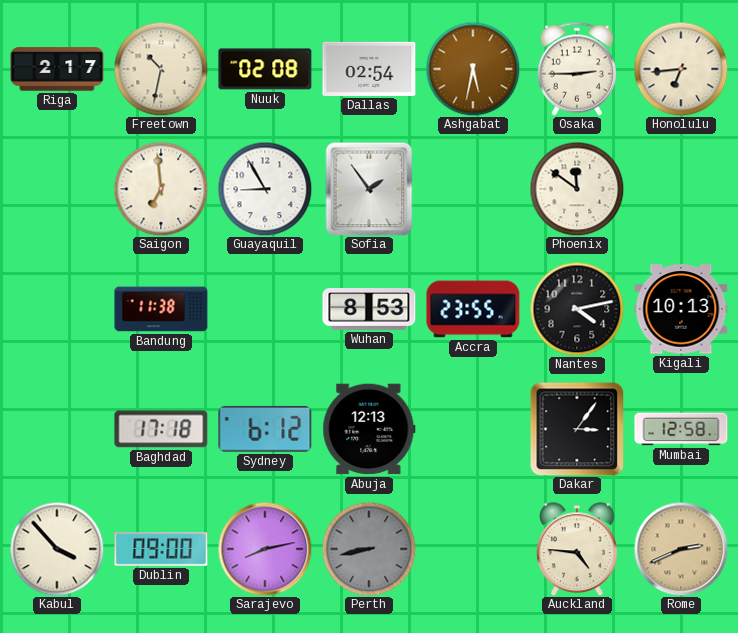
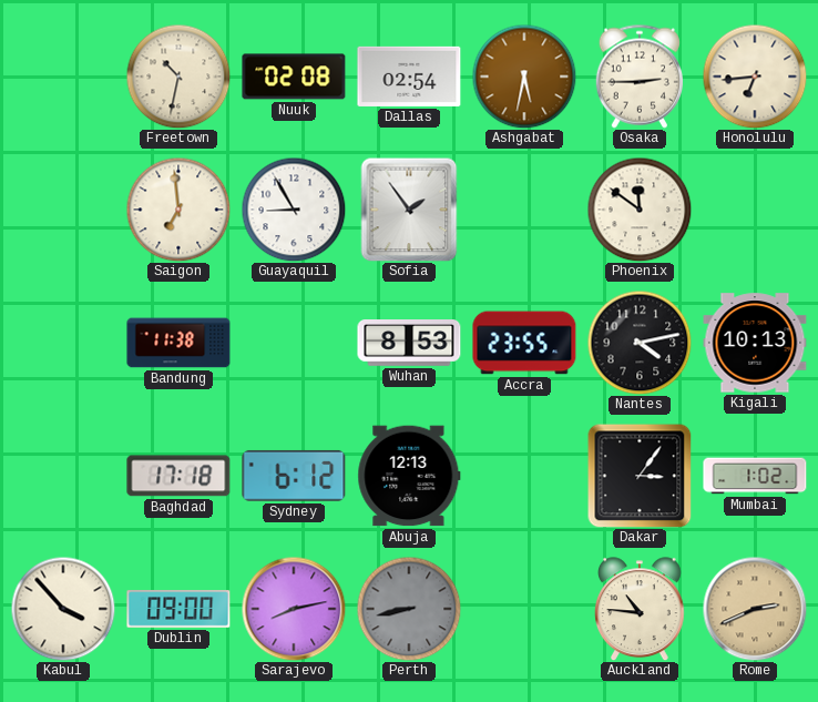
Riga: 2:17 -> none (57, 69)
Mumbai: 12:58 -> 1:02 (755, 476)
Auckland: 4:46 -> 10:46 (641, 609)
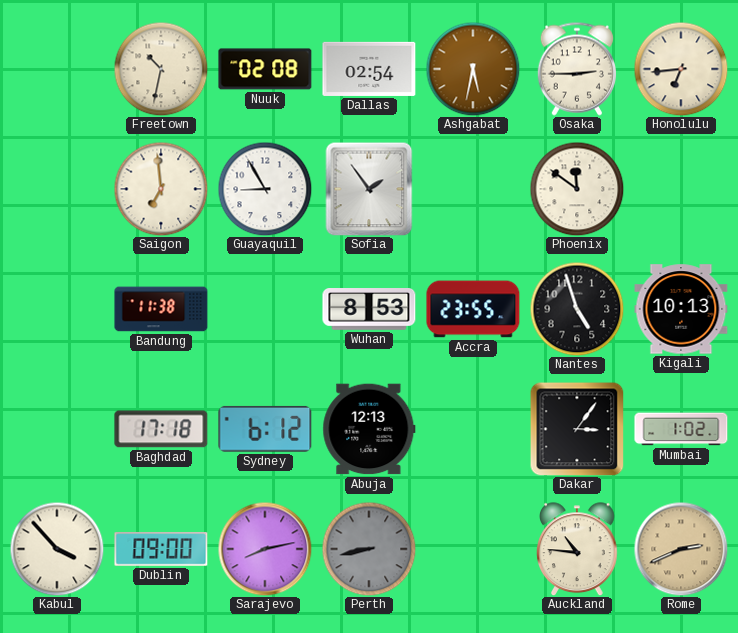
Nantes: 4:13 -> 4:57 (577, 309)
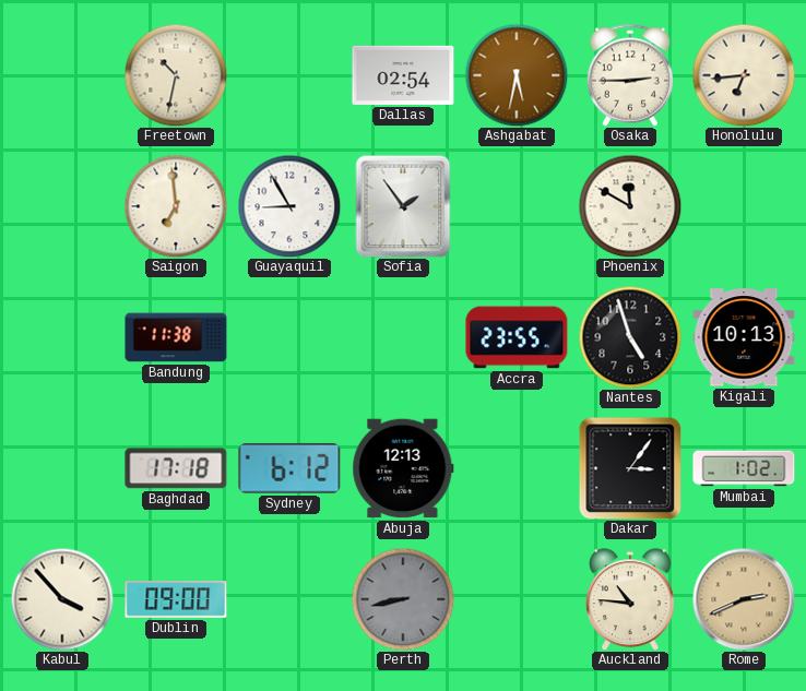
Nuuk: 02:08 -> none (265, 69)
Phoenix: 11:51 -> 11:50 (630, 206)
Wuhan: 8:53 -> none (369, 310)
Sarajevo: 8:13 -> none (265, 549)
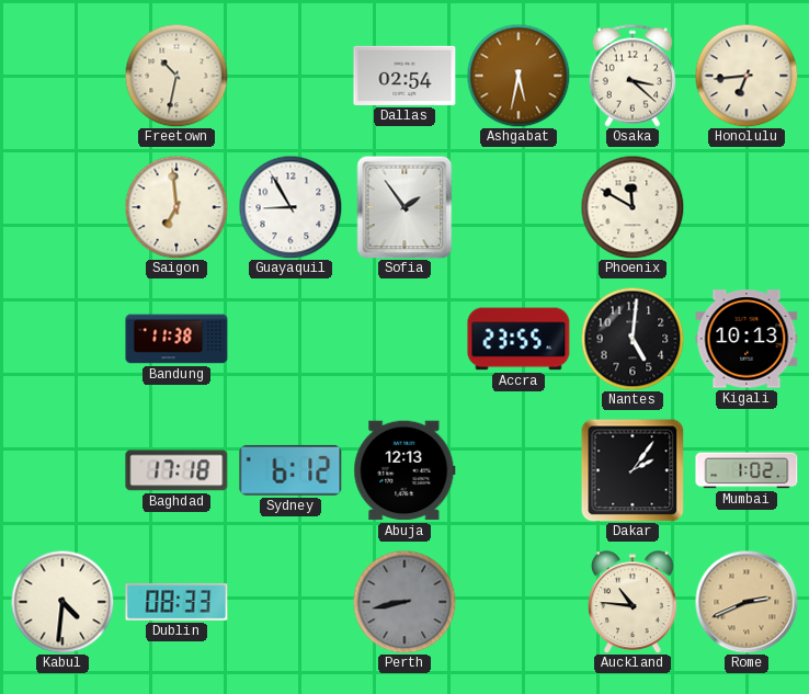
Osaka: 2:45 -> 3:22 (631, 76)
Nantes: 4:57 -> 5:01 (633, 339)
Dakar: 3:06 -> 2:06 (633, 470)
Kabul: 3:53 -> 4:31 (62, 602)
Dublin: 09:00 -> 08:33 (176, 602)
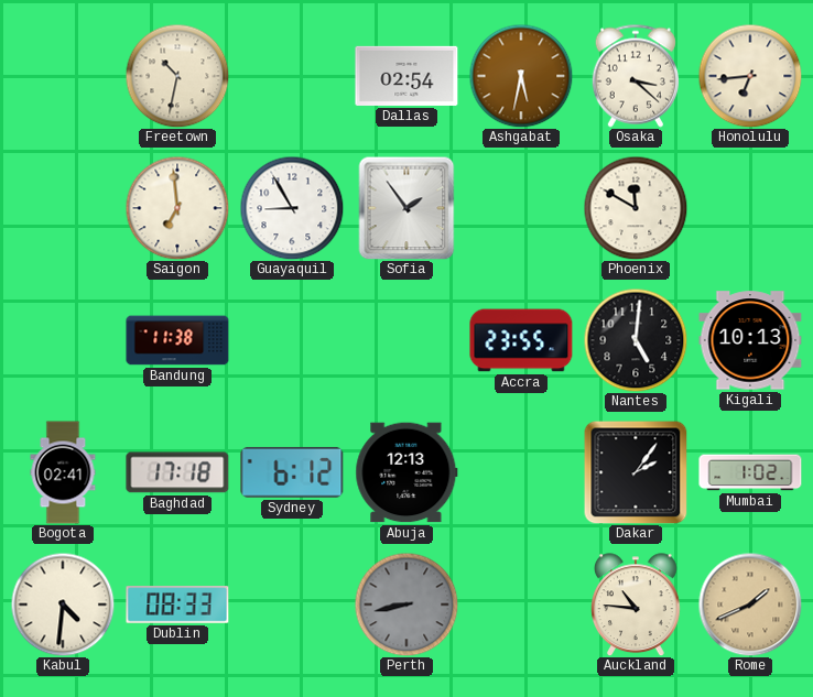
Bogota: none -> 02:41 (63, 472)
Rome: 2:41 -> 1:41 (750, 605)
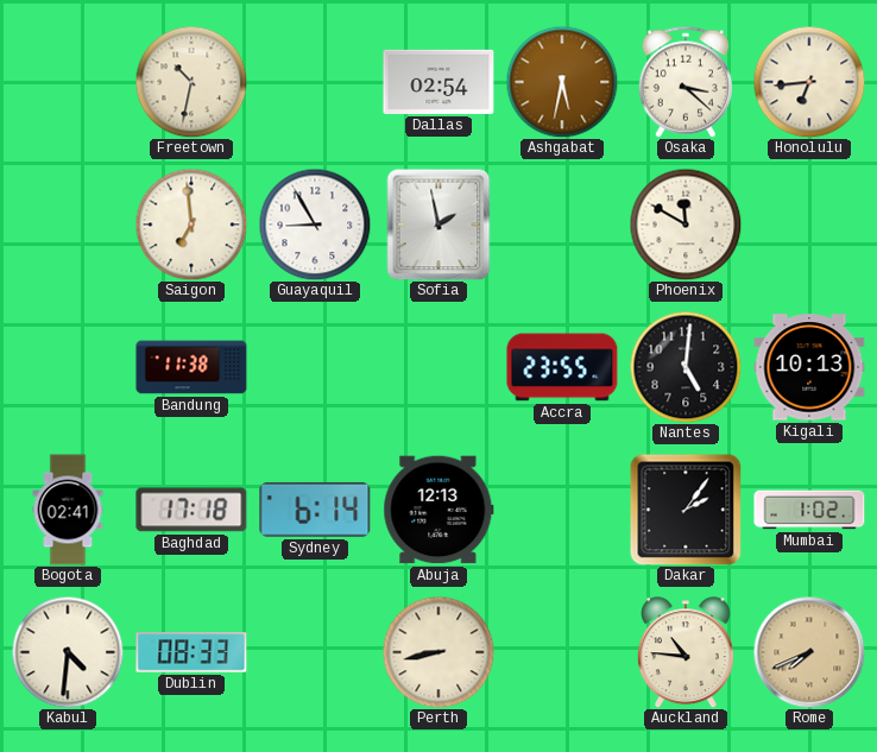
Sofia: 1:54 -> 1:58 (438, 225)
Sydney: 6:12 -> 6:14 (315, 510)
Perth dial: grey -> cream (438, 652)
Rome: 1:41 -> 7:41 (809, 652)
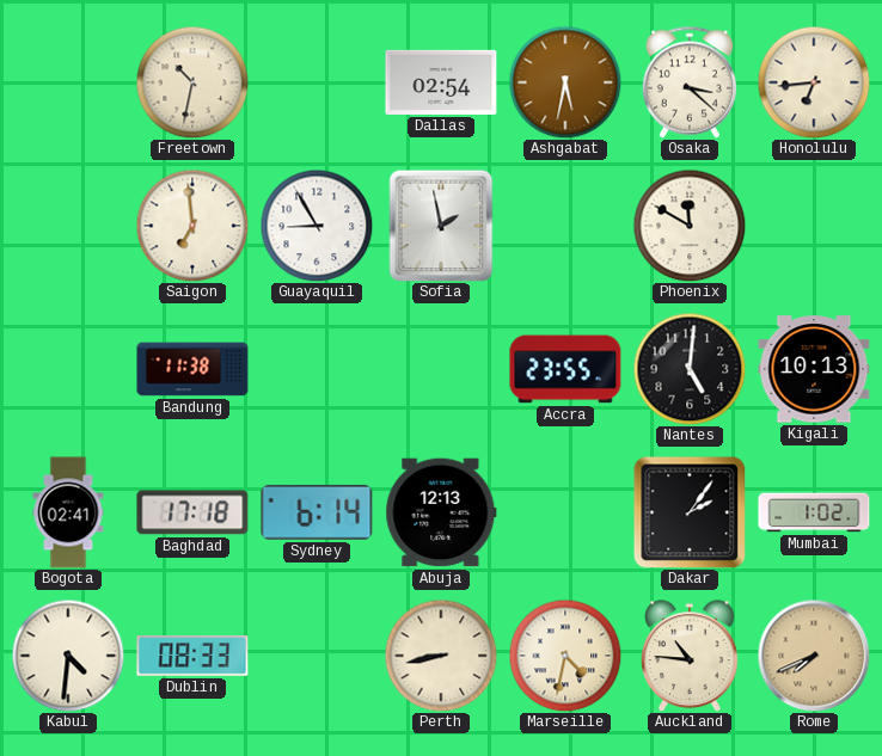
Marseille: none -> 4:32 (565, 656)
